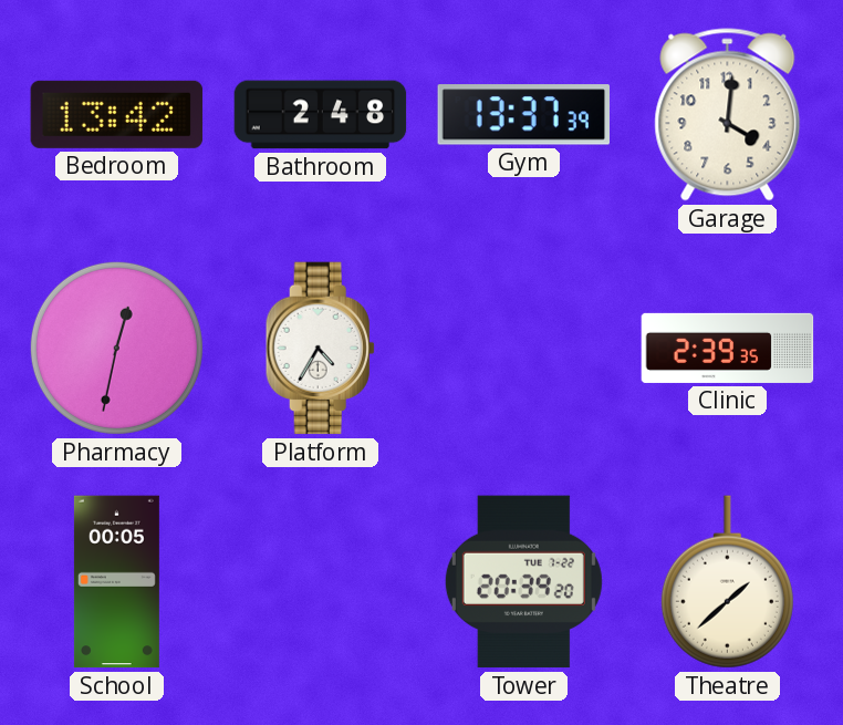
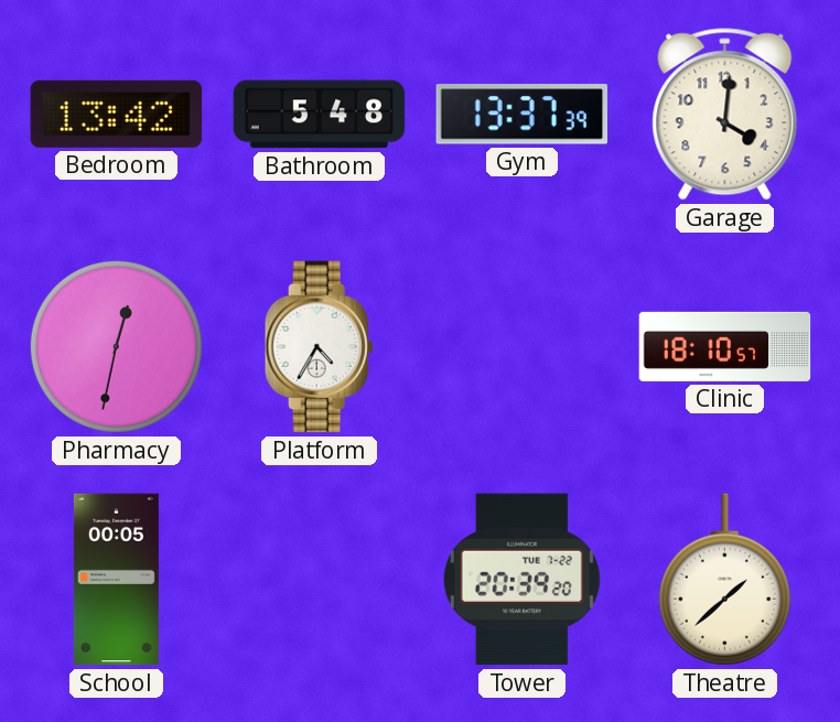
Bathroom: 2:48 -> 5:48 (320, 115)
Clinic: 2:39 -> 18:10 (725, 346)
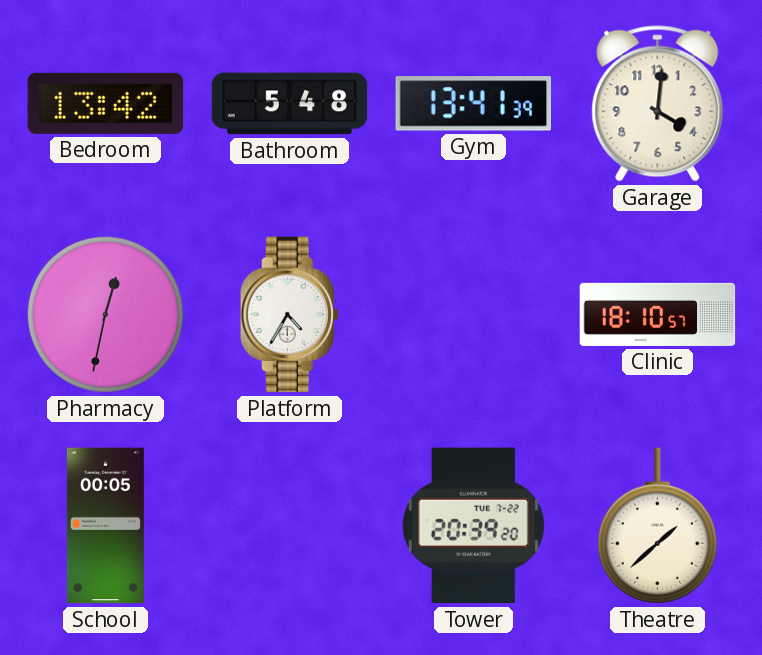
Gym: 13:37 -> 13:41 (473, 104)
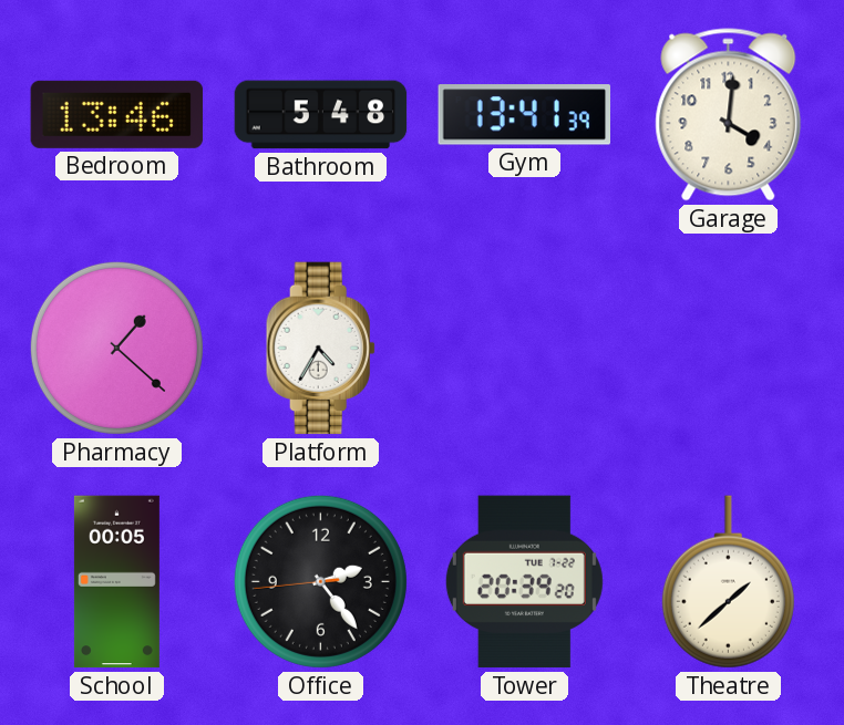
Bedroom: 13:42 -> 13:46 (117, 114)
Pharmacy: 12:32 -> 1:22 (116, 348)
Clinic: 18:10 -> none (658, 314)
Office: none -> 2:23 (320, 581)
